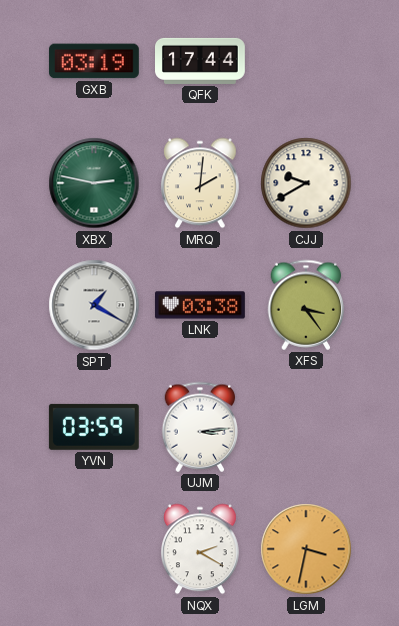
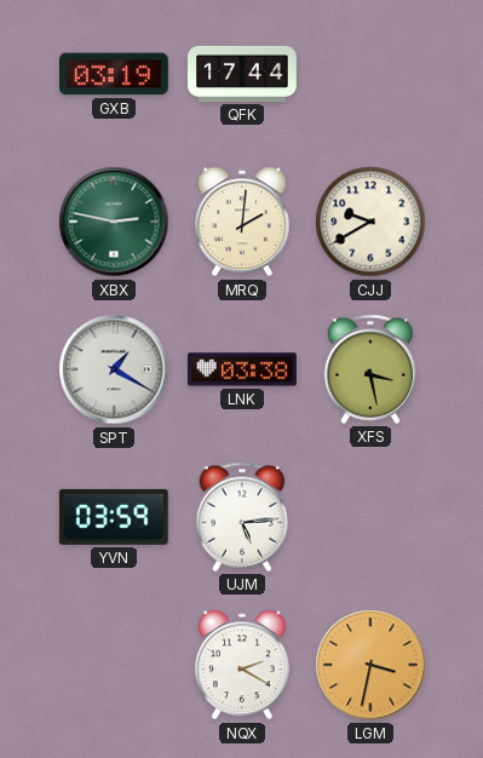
XFS: 3:24 -> 3:28 (370, 369)
UJM: 3:14 -> 5:14 (242, 517)
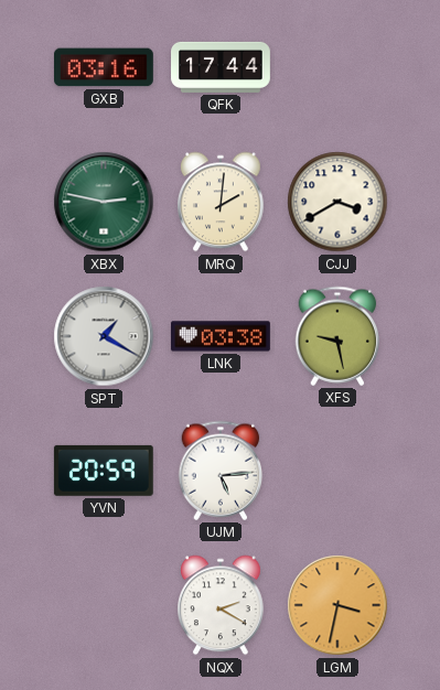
GXB: 03:19 -> 03:16 (104, 67)
CJJ: 9:40 -> 3:40 (337, 202)
XFS: 3:28 -> 9:28 (337, 336)
YVN: 03:59 -> 20:59 (104, 471)
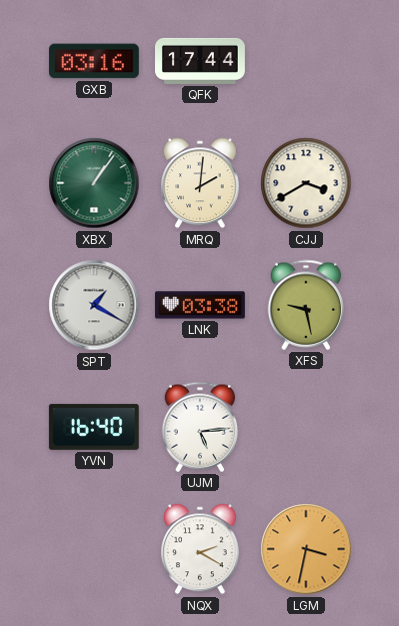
XBX: 2:47 -> 1:06 (94, 183)
YVN: 20:59 -> 16:40 (94, 427)
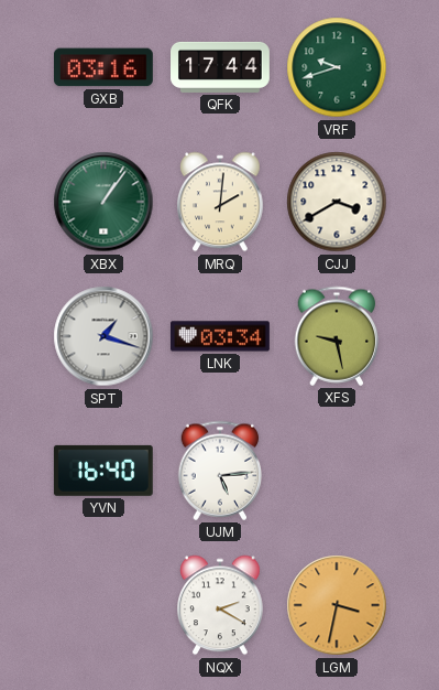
VRF: none -> 9:42 (337, 67)
SPT: 1:20 -> 1:18 (103, 336)
LNK: 03:38 -> 03:34 (220, 336)
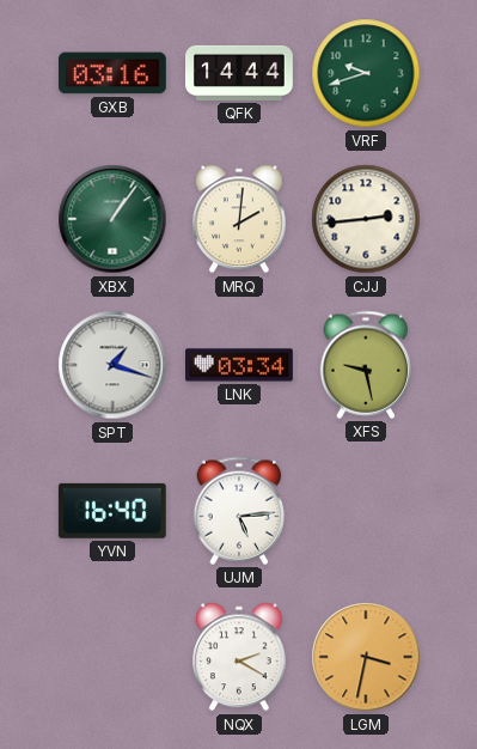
QFK: 17:44 -> 14:44 (240, 73)
CJJ: 3:40 -> 2:44 (366, 219)
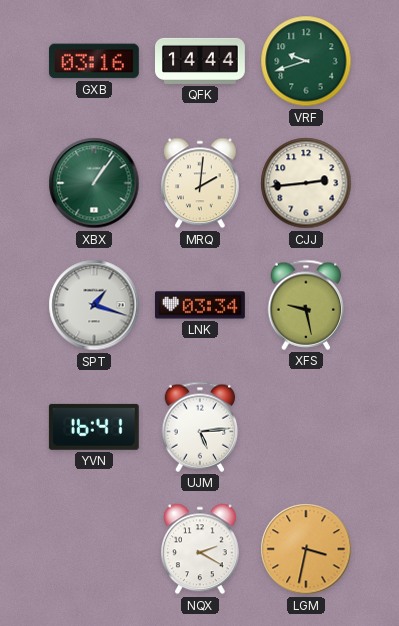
YVN: 16:40 -> 16:41 (94, 427)
